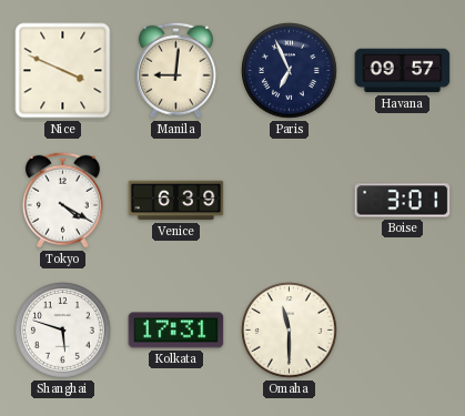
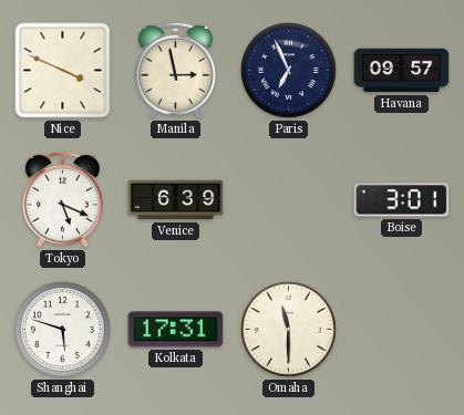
Manila: 9:01 -> 2:58 (175, 70)
Tokyo: 4:20 -> 5:19 (62, 199)
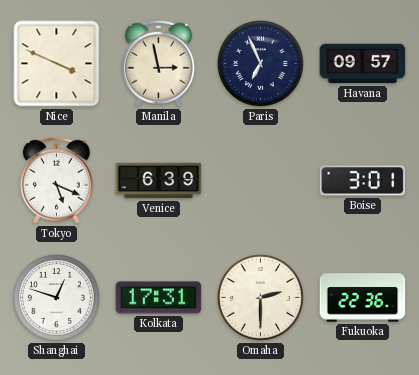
Shanghai: 5:48 -> 12:48 (57, 298)
Omaha: 11:30 -> 2:30 (261, 298)
Fukuoka: none -> 22:36 (363, 298)
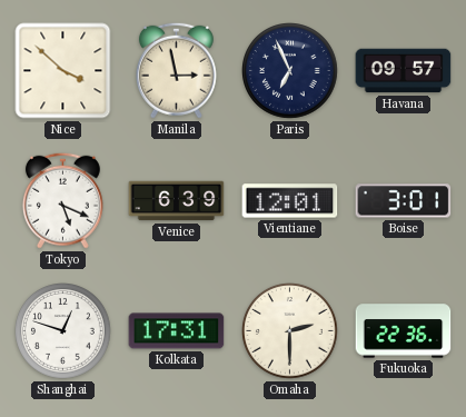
Nice: 3:49 -> 3:52 (63, 71)
Vientiane: none -> 12:01 (290, 201)
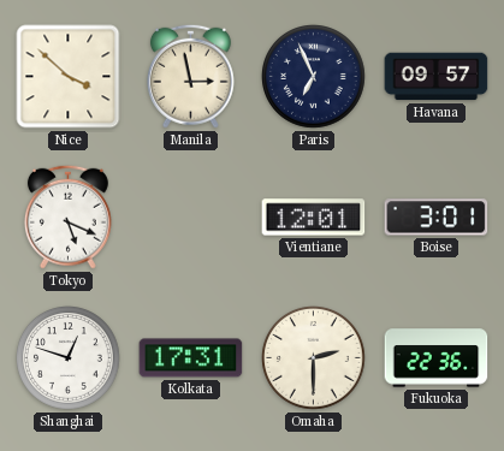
Venice: 6:39 -> none (177, 201)
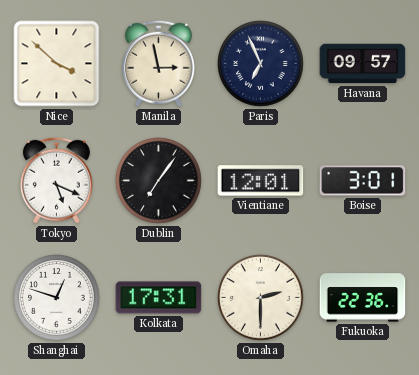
Dublin: none -> 7:06 (159, 181)
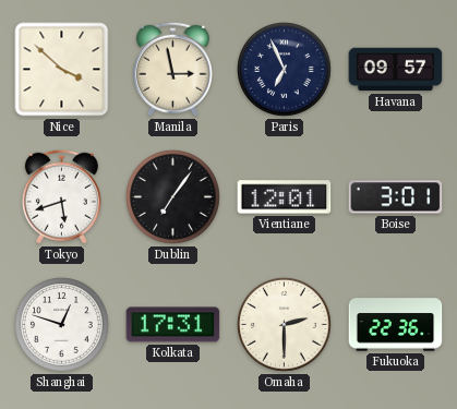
Tokyo: 5:19 -> 5:42 (61, 196)
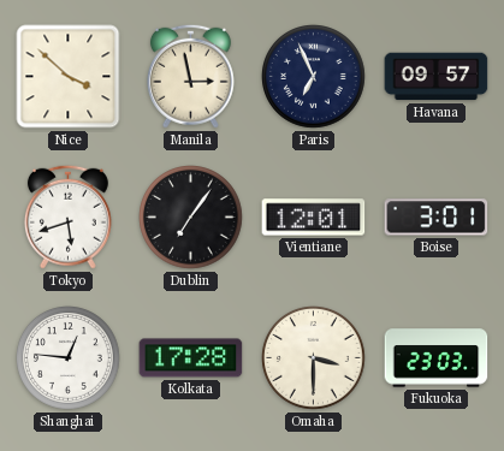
Shanghai: 12:48 -> 12:46 (69, 358)
Kolkata: 17:31 -> 17:28 (191, 358)
Omaha: 2:30 -> 3:30 (314, 358)
Fukuoka: 22:36 -> 23:03 (437, 358)
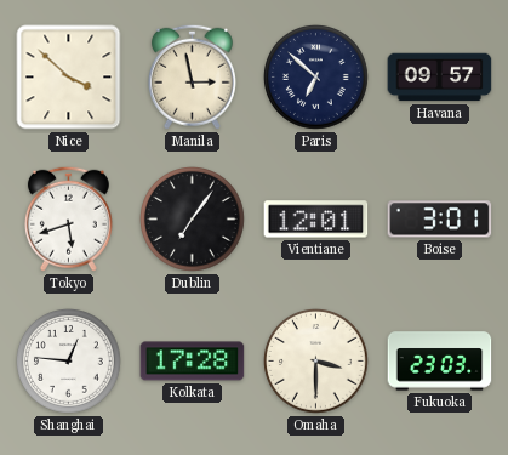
Paris: 6:56 -> 6:52 (316, 78)
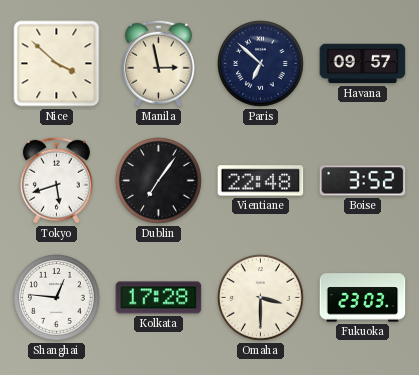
Vientiane: 12:01 -> 22:48 (261, 181)
Boise: 3:01 -> 3:52 (363, 181)
